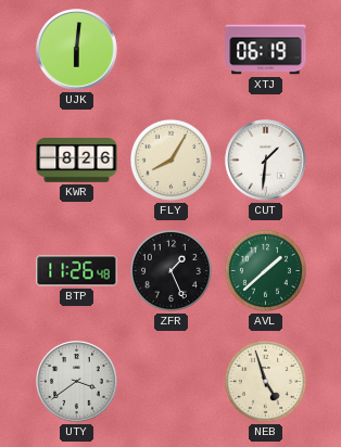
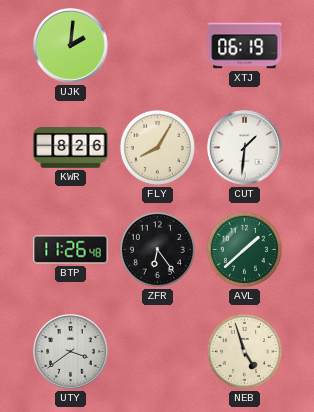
UJK: 6:01 -> 2:01 (71, 46)
ZFR: 1:26 -> 6:24 (157, 249)
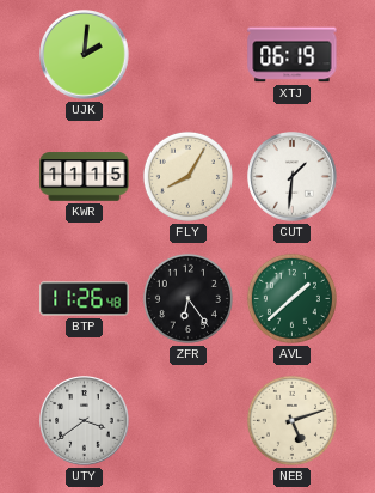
KWR: 8:26 -> 11:15 (85, 177)
NEB: 4:57 -> 5:12 (291, 420)
